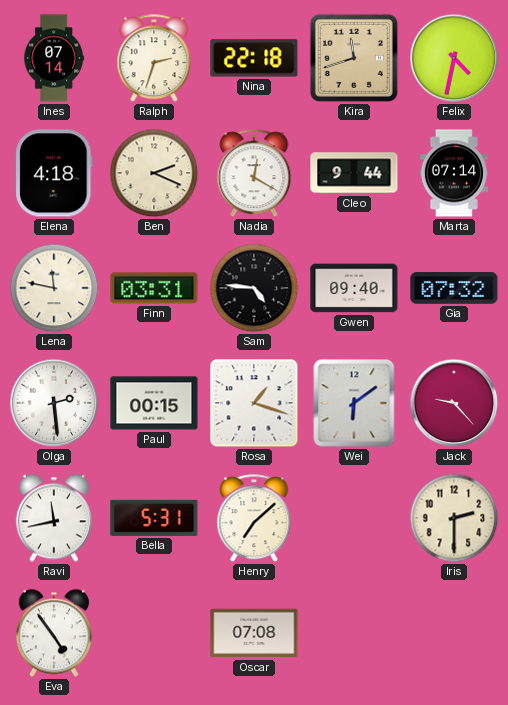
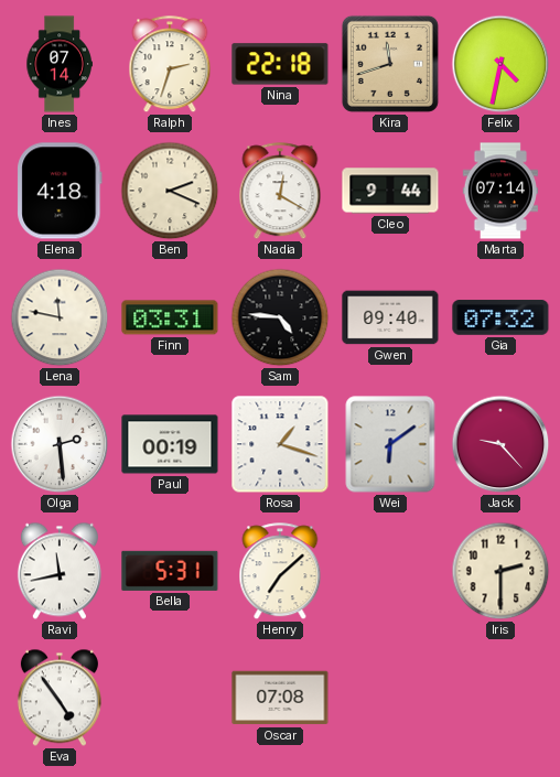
Paul: 00:15 -> 00:19 (170, 444)
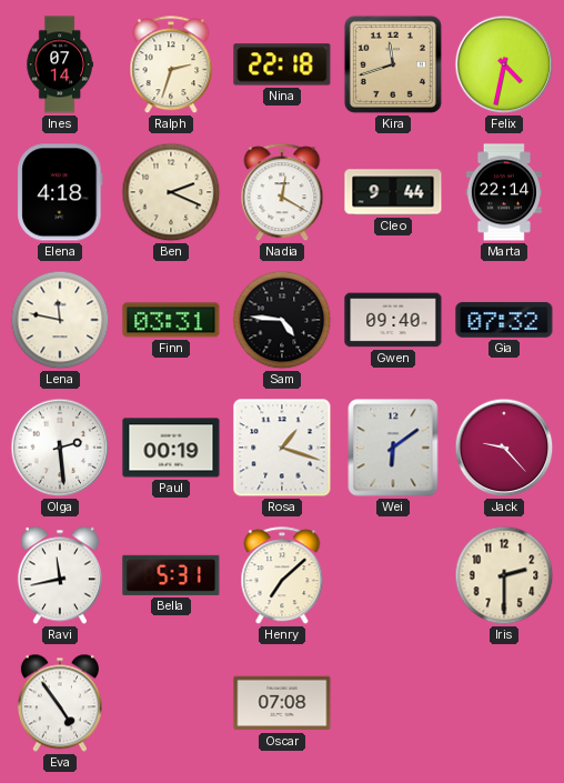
Marta: 07:14 -> 22:14 (503, 192)
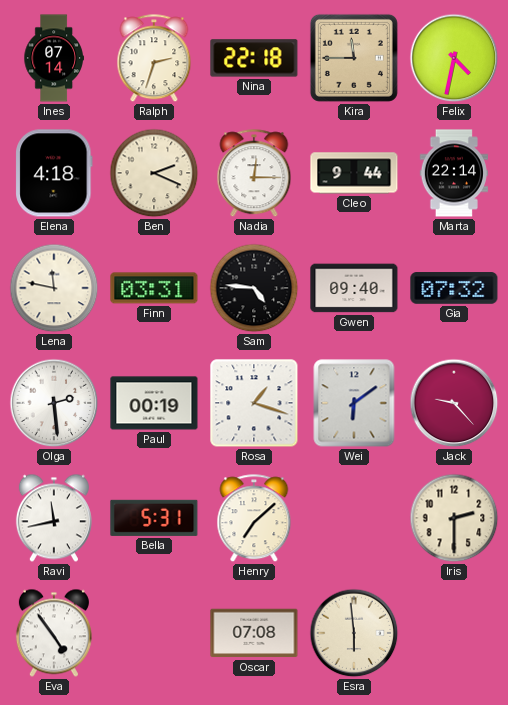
Kira: 11:42 -> 11:45 (354, 58)
Nadia: 12:20 -> 12:15 (254, 174)
Esra: none -> 5:59 (354, 633)
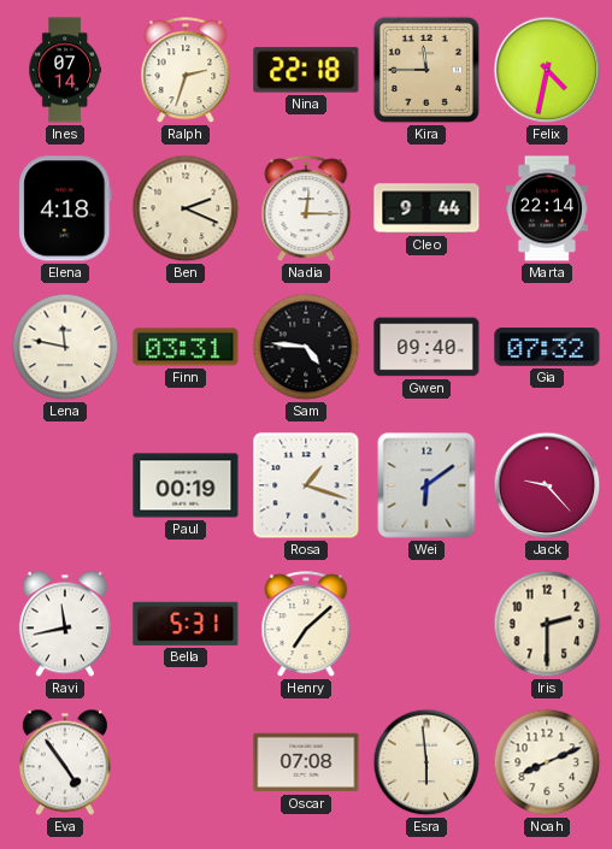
Olga: 2:29 -> none (54, 403)
Noah: none -> 8:11 (547, 762)
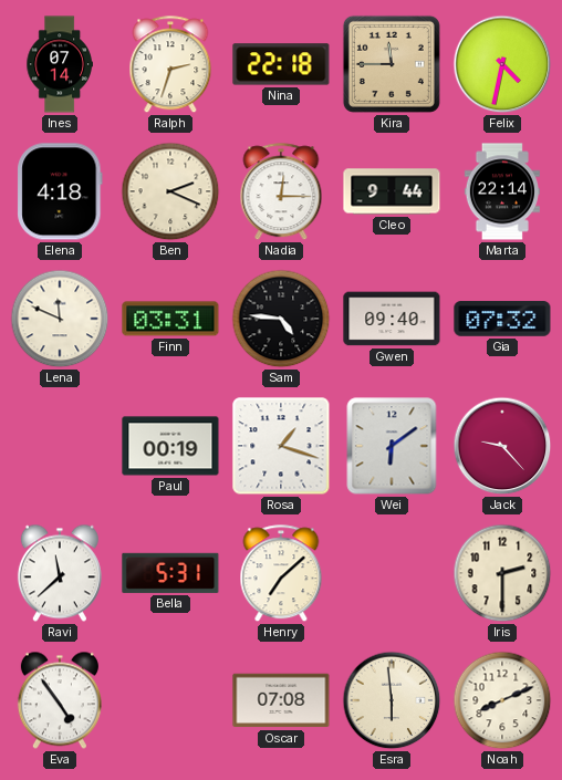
Lena: 11:47 -> 11:49 (60, 319)
Ravi: 11:43 -> 11:38 (60, 573)
